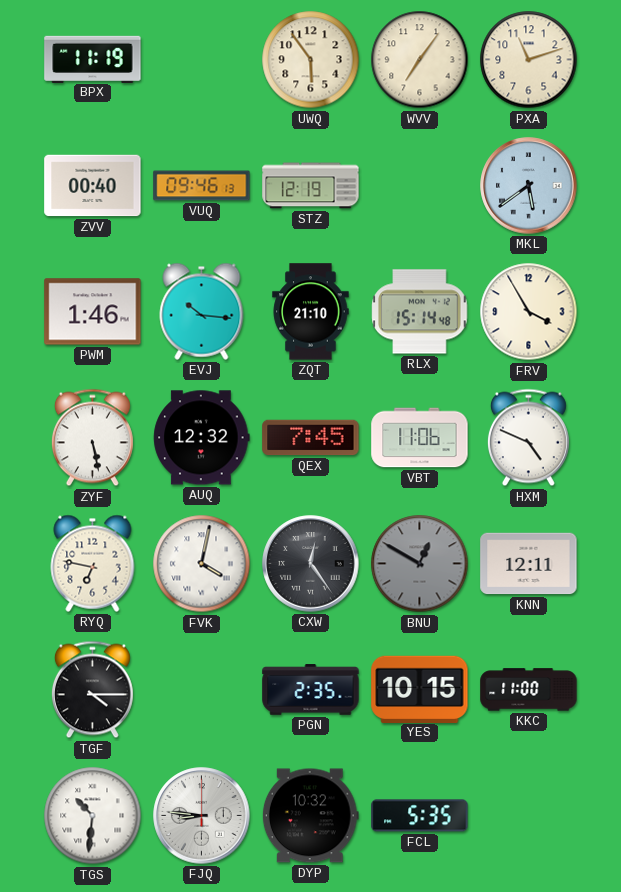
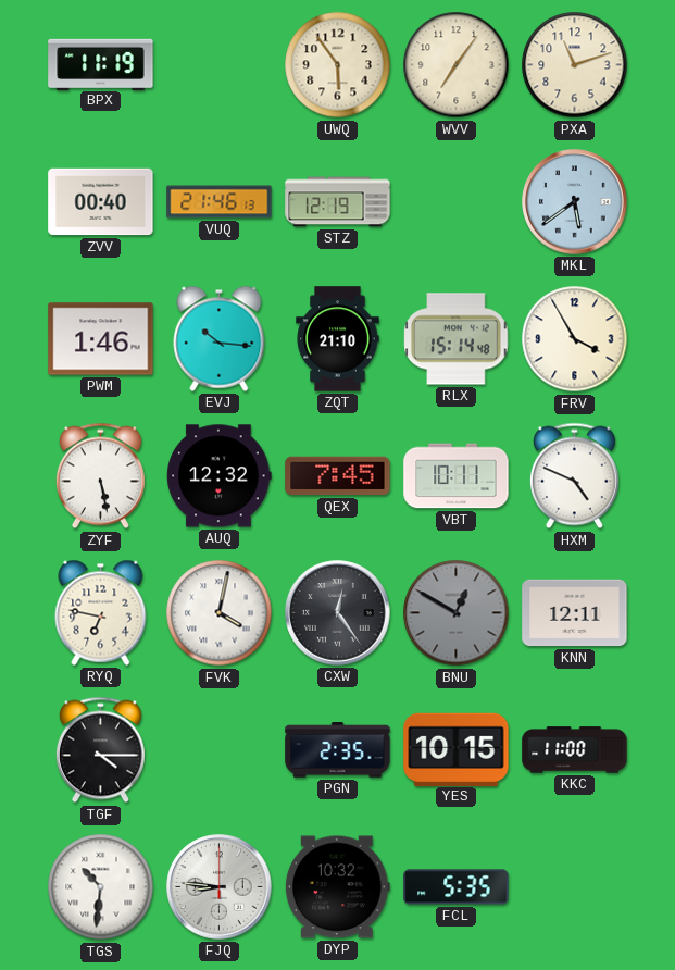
VUQ: 09:46 -> 21:46 (220, 202)
VBT: 11:06 -> 10:11 (457, 476)
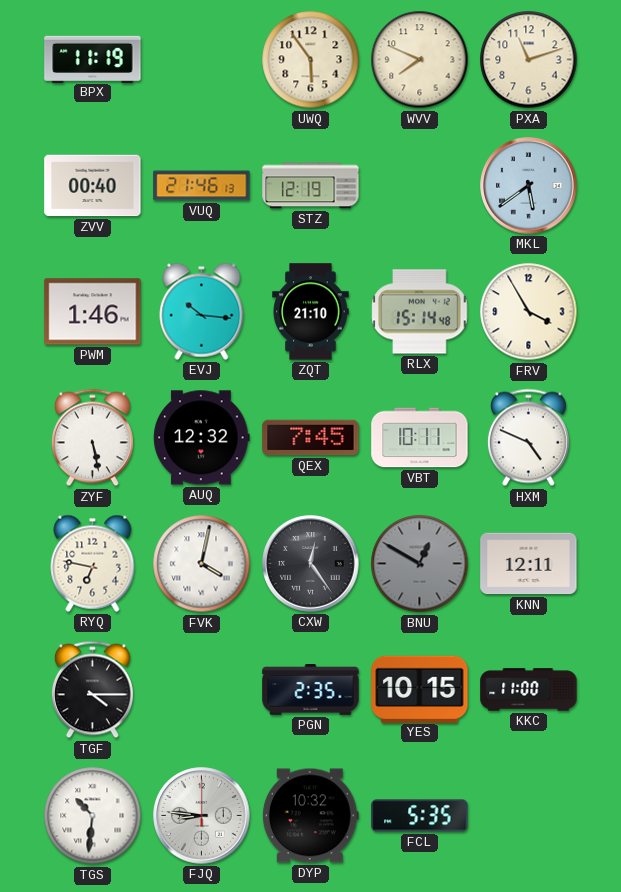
WVV: 7:06 -> 7:49 (420, 60)
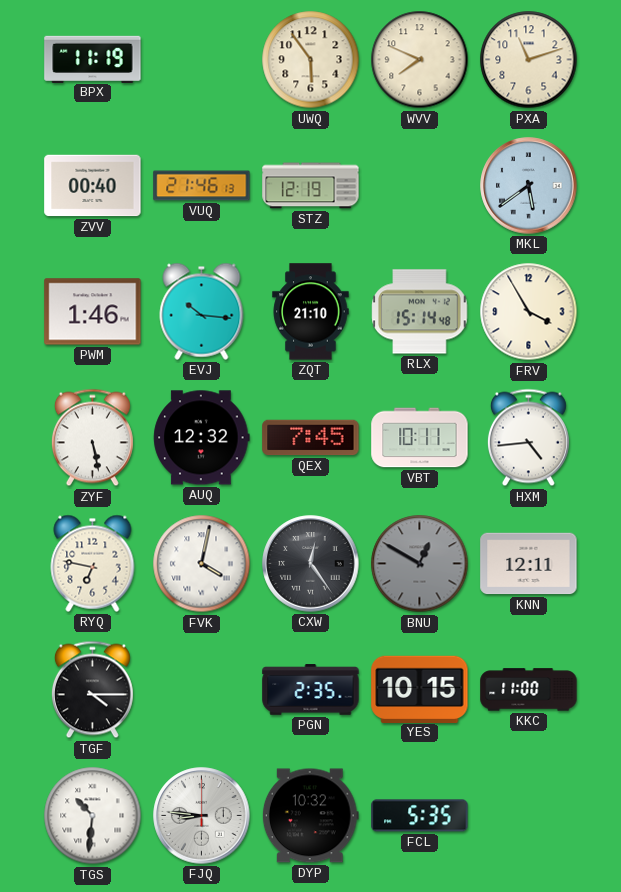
HXM: 4:49 -> 4:44 (528, 438)
